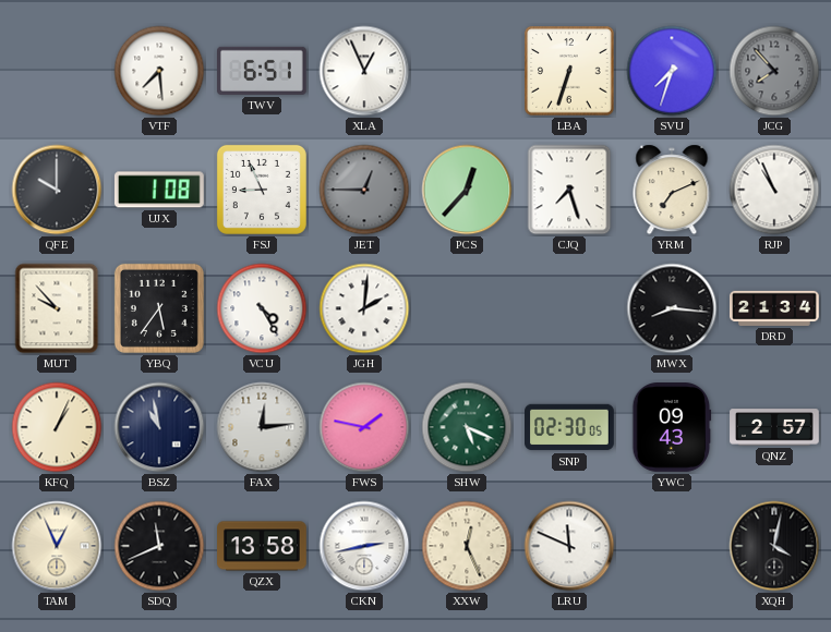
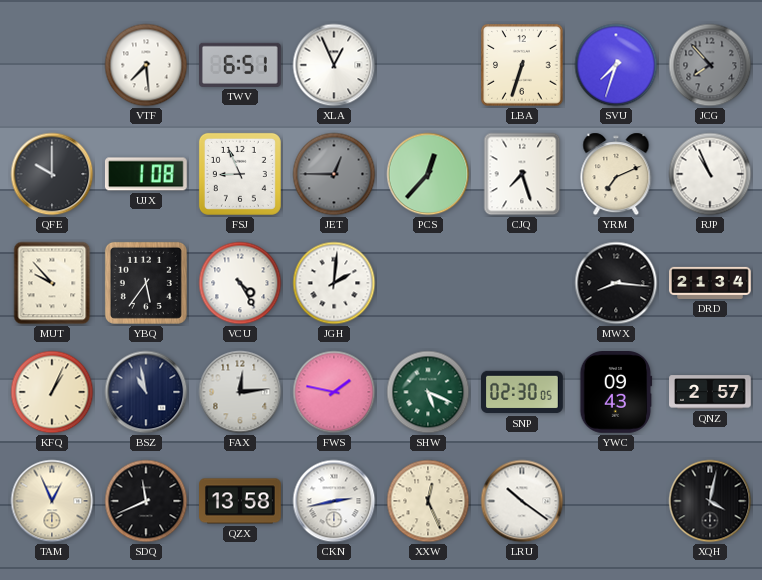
LRU: 11:49 -> 10:21 (522, 501)
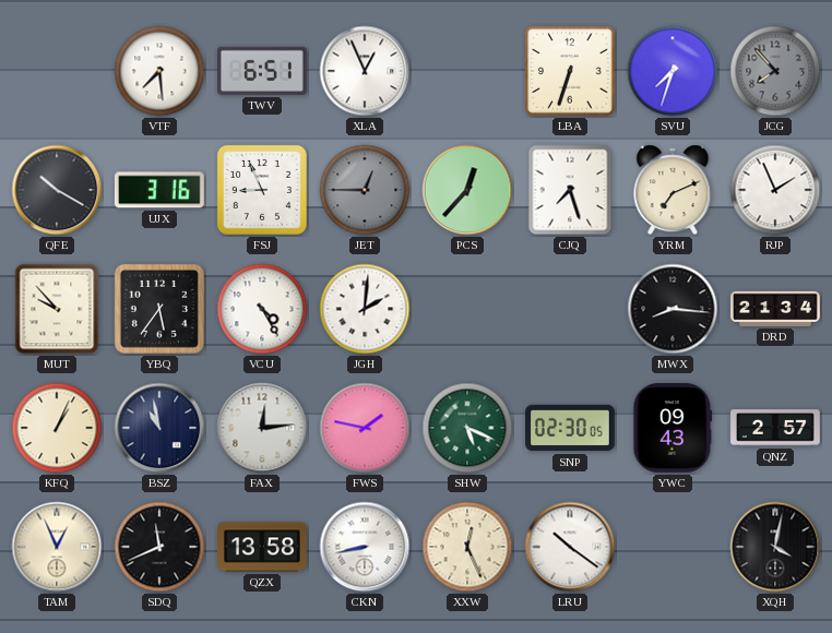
QFE: 10:00 -> 10:20 (57, 190)
UJX: 1:08 -> 3:16 (159, 190)
RJP: 10:56 -> 1:56 (775, 190)
CKN: 2:43 -> 8:43 (365, 547)
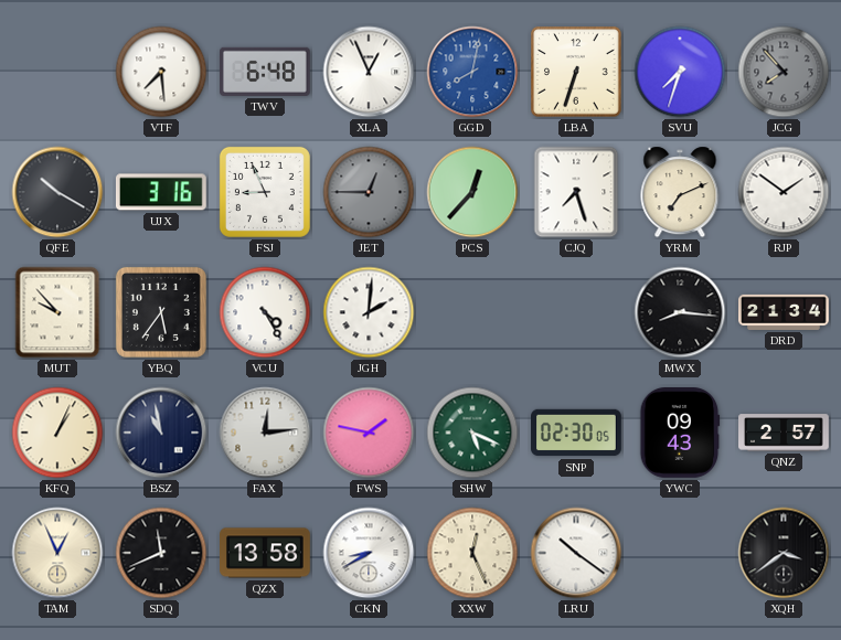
TWV: 6:51 -> 6:48 (266, 72)
GGD: none -> 8:02 (472, 72)
RJP: 1:56 -> 1:51 (784, 192)
CKN: 8:43 -> 8:40 (369, 553)
XQH: 4:02 -> 3:39 (784, 553)
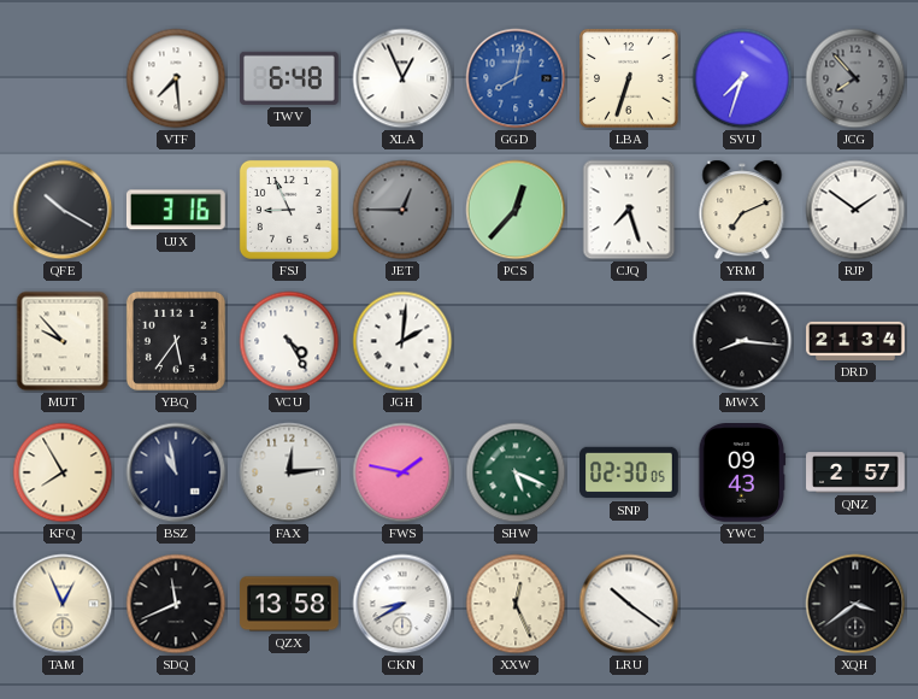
KFQ: 1:04 -> 7:55 (63, 472)
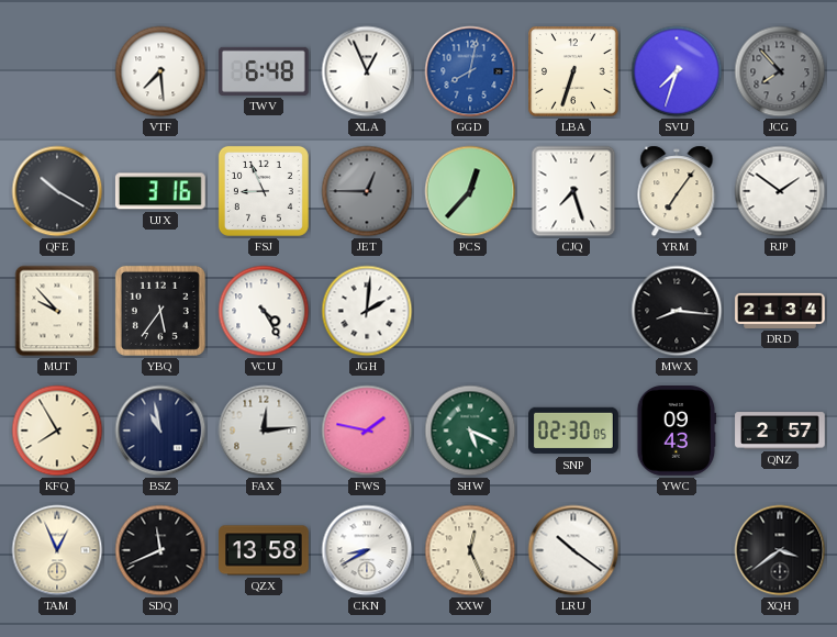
YRM: 7:11 -> 7:06 (677, 191)
